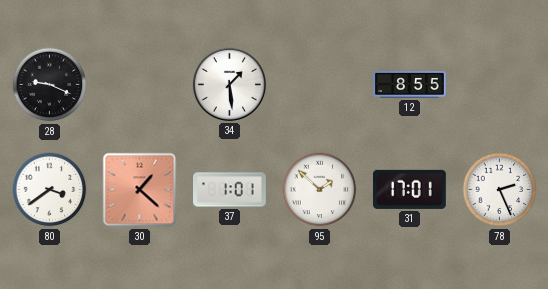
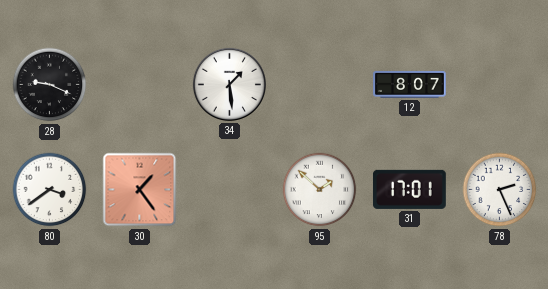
12: 8:55 -> 8:07 (410, 84)
30: 1:22 -> 1:24 (140, 190)
37: 1:01 -> none (230, 190)
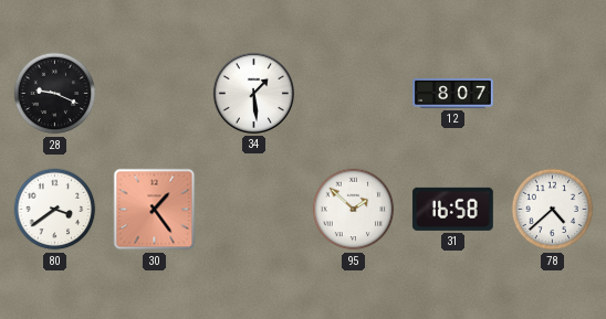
31: 17:01 -> 16:58 (452, 209)
78: 2:26 -> 4:38 (553, 210)
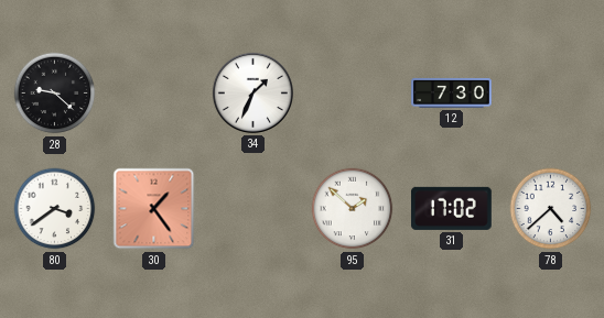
28: 9:19 -> 9:22 (55, 94)
34: 1:29 -> 1:34 (252, 92)
12: 8:07 -> 7:30 (452, 92)
31: 16:58 -> 17:02 (451, 208)
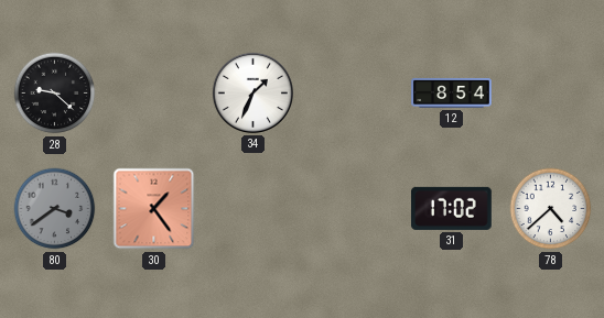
12: 7:30 -> 8:54 (452, 92)
80 dial: white -> grey (55, 209)
95: 1:52 -> none (353, 209)
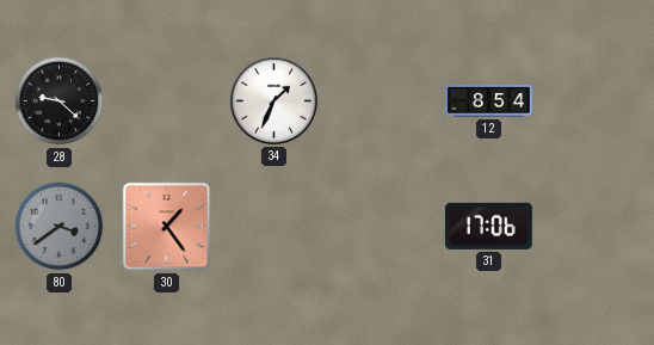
31: 17:02 -> 17:06 (488, 226)
78: 4:38 -> none (551, 209)
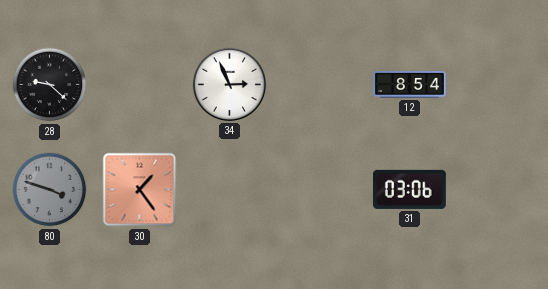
34: 1:34 -> 2:56 (229, 84)
80: 3:39 -> 3:48 (50, 190)
31: 17:06 -> 03:06 (409, 189)
